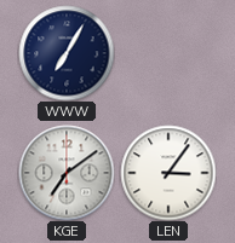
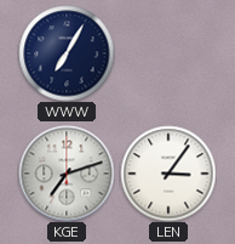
KGE: 7:09 -> 7:12 (67, 174)
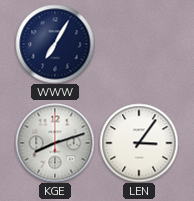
KGE: 7:12 -> 8:12 (55, 143)
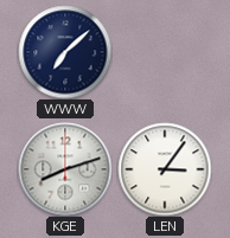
WWW: 7:05 -> 7:08 (65, 52)
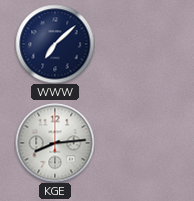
KGE: 8:12 -> 8:14 (55, 143)
LEN: 3:06 -> none (165, 169)
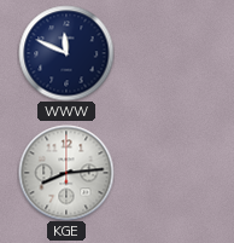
WWW: 7:08 -> 11:49 (66, 53)
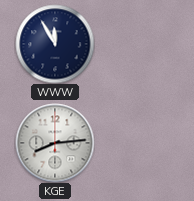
WWW: 11:49 -> 11:55 (55, 44)
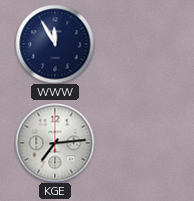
KGE: 8:14 -> 7:14 (55, 143)
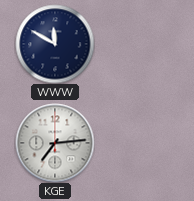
WWW: 11:55 -> 11:50 (55, 44)
